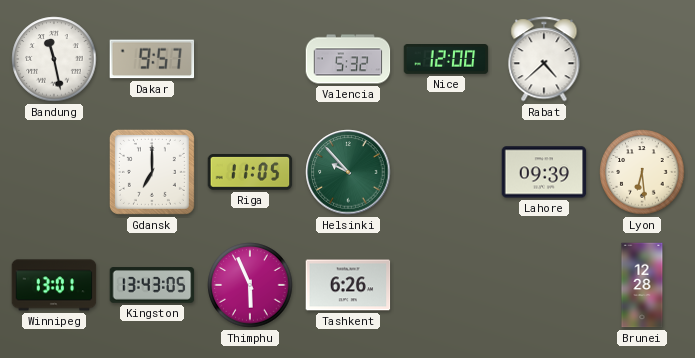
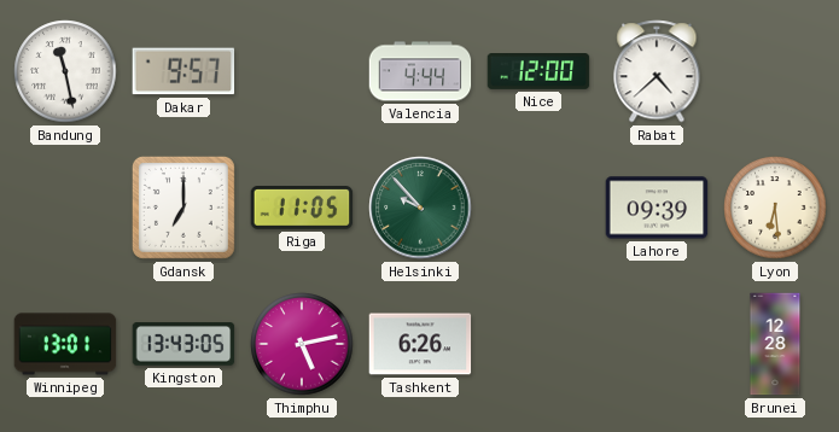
Valencia: 5:32 -> 4:44 (420, 71)
Thimphu: 5:56 -> 5:13 (302, 344)
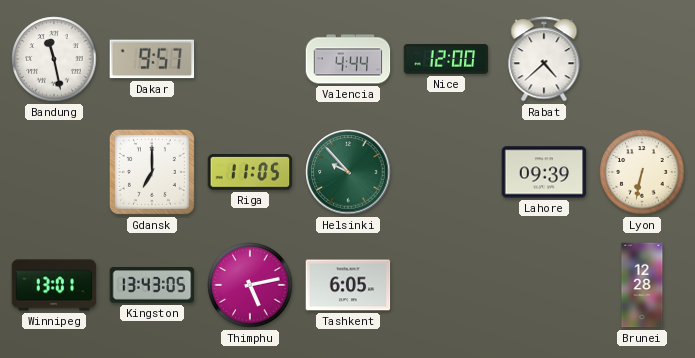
Lyon: 6:29 -> 6:32 (642, 172)
Tashkent: 6:26 -> 6:05 (348, 285)
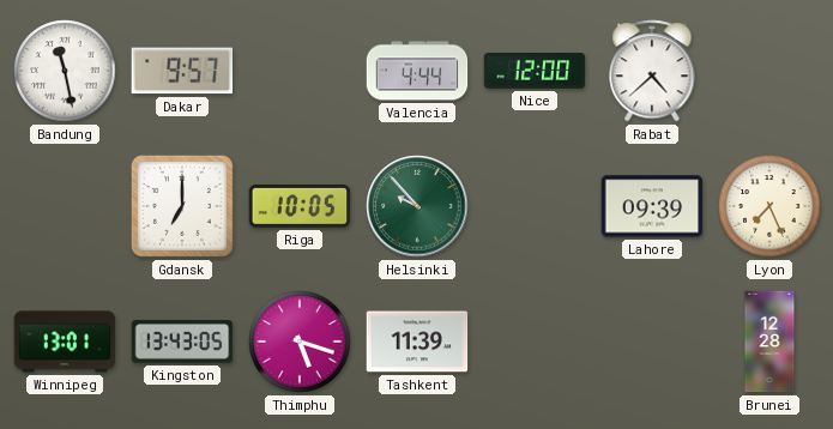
Riga: 11:05 -> 10:05 (300, 207)
Lyon: 6:32 -> 7:26 (769, 206)
Thimphu: 5:13 -> 5:18 (300, 342)
Tashkent: 6:05 -> 11:39 (417, 342)
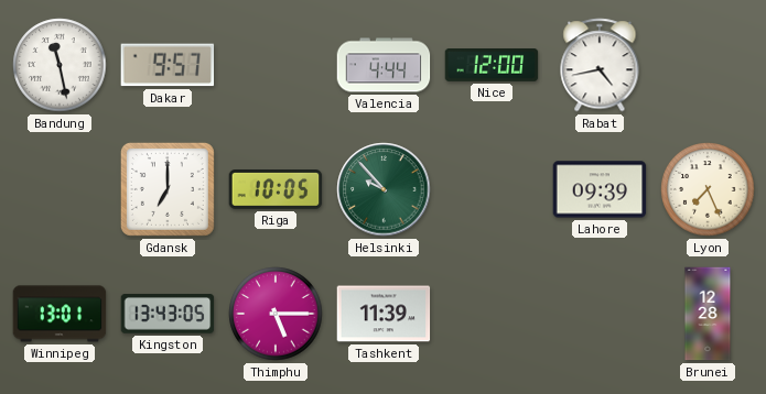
Rabat: 4:38 -> 4:43 (600, 65)
Thimphu: 5:18 -> 5:15 (276, 314)
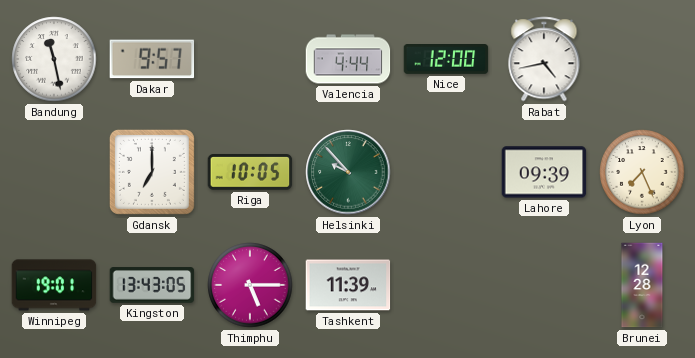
Winnipeg: 13:01 -> 19:01 (54, 285)
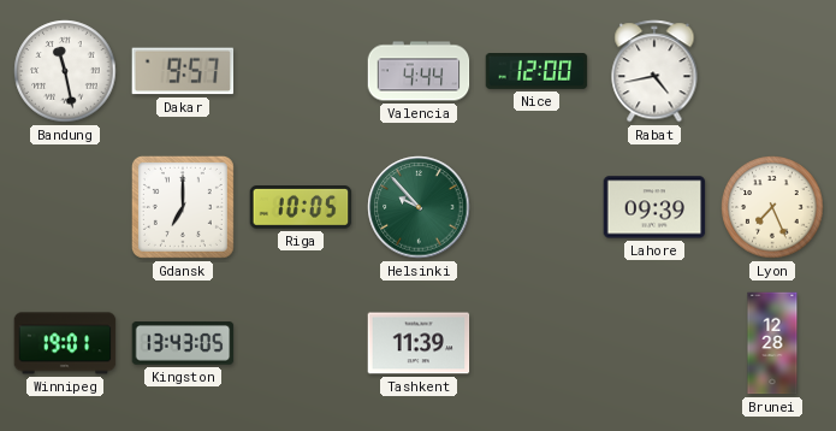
Thimphu: 5:15 -> none (250, 285)
